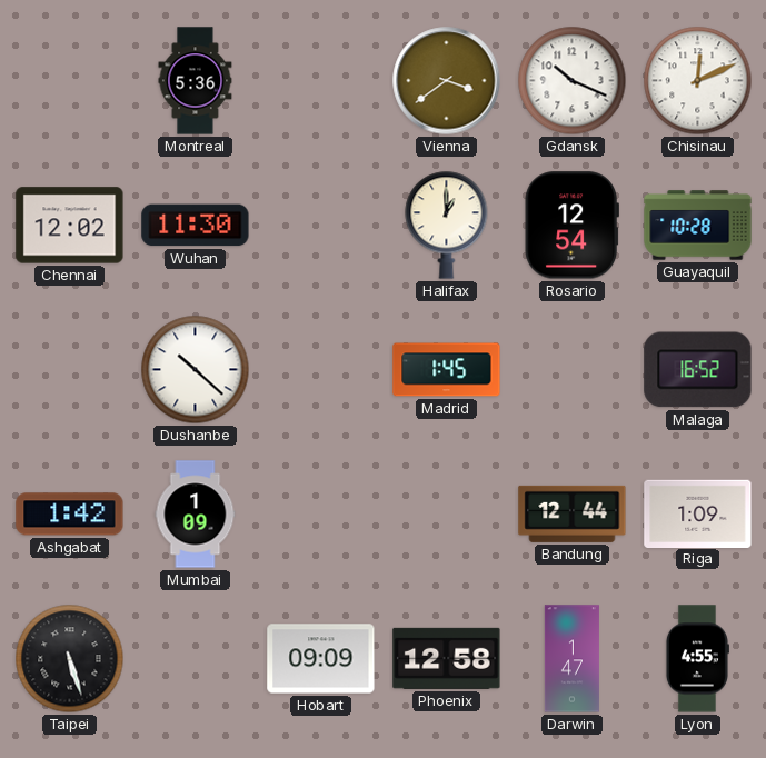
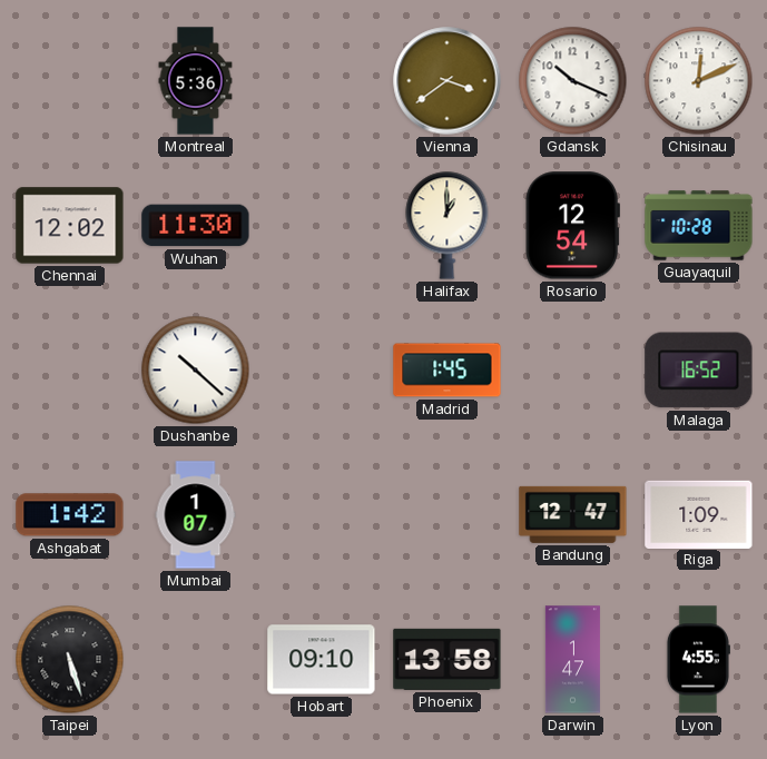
Mumbai: 1:09 -> 1:07 (196, 515)
Bandung: 12:44 -> 12:47 (573, 514)
Hobart: 09:09 -> 09:10 (322, 660)
Phoenix: 12:58 -> 13:58 (448, 659)
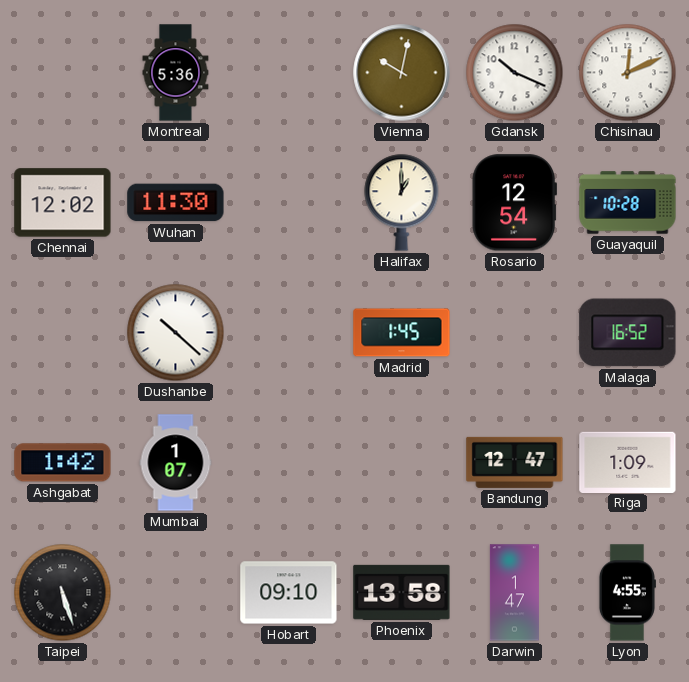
Vienna: 3:39 -> 10:02 (402, 73)
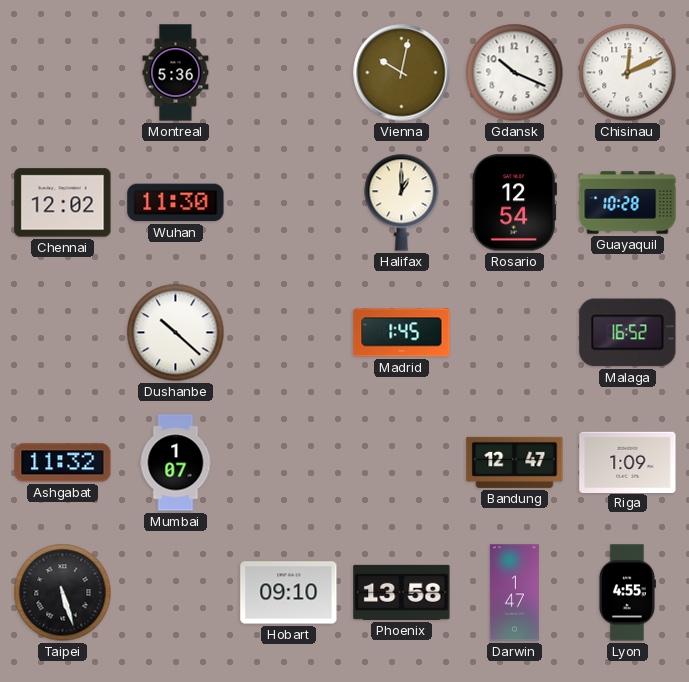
Ashgabat: 1:42 -> 11:32 (63, 463)
